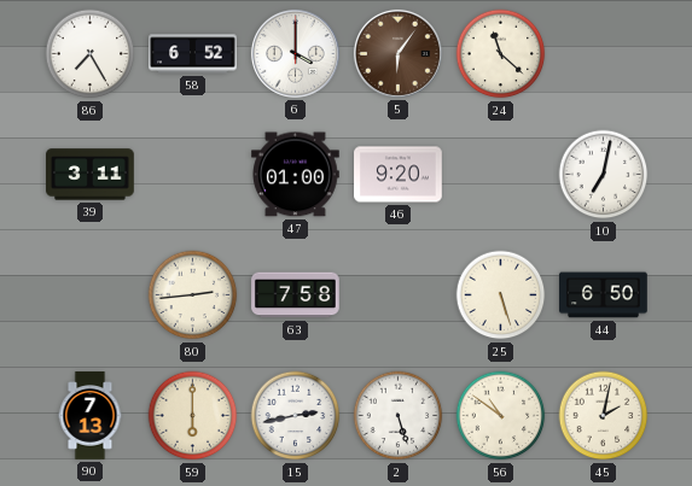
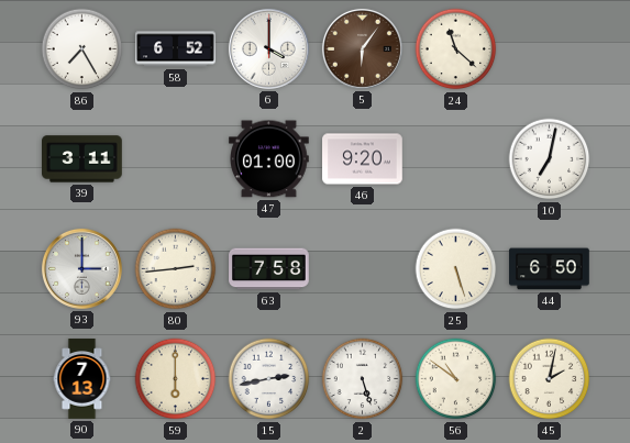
93: none -> 3:00 (81, 268)
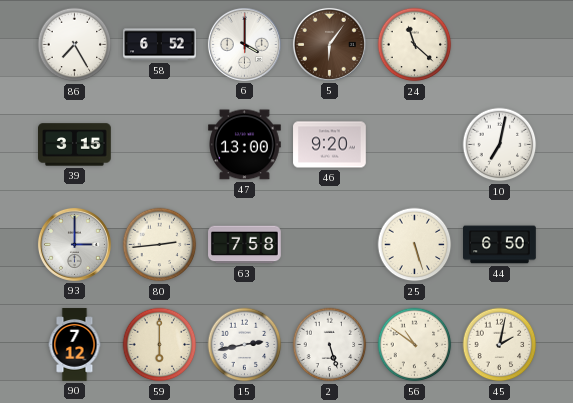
39: 3:11 -> 3:15 (75, 145)
47: 01:00 -> 13:00 (245, 145)
90: 7:13 -> 7:12 (75, 345)
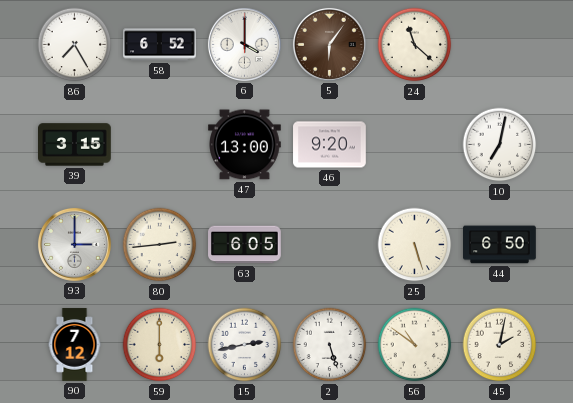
63: 7:58 -> 6:05 (245, 245)
